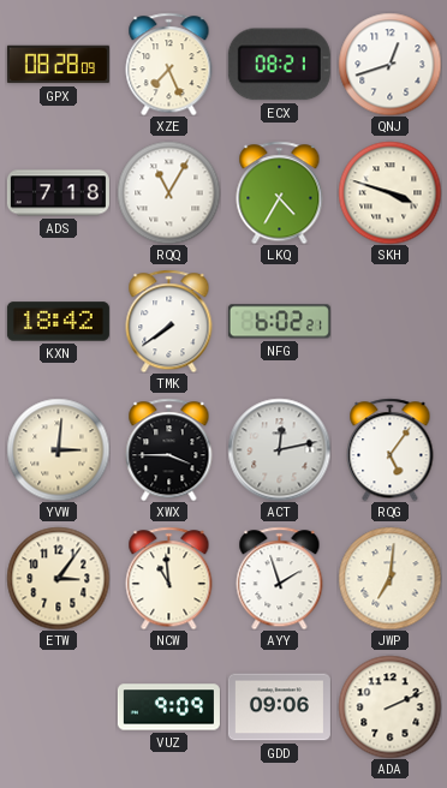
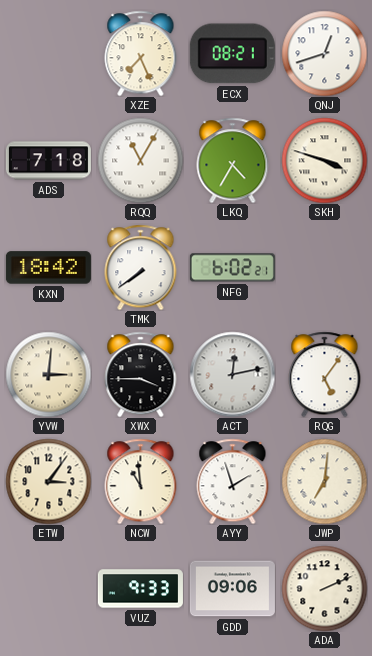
GPX: 08:28 -> none (58, 65)
VUZ: 9:09 -> 9:33 (140, 589)
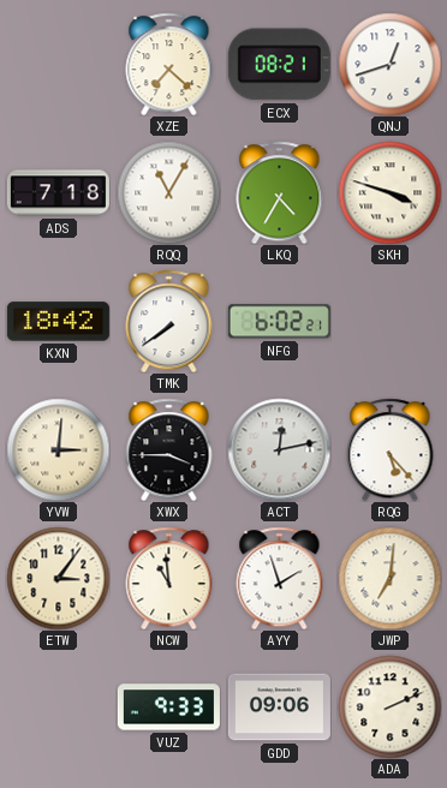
XZE: 7:26 -> 7:22 (169, 64)
RQG: 5:06 -> 5:23 (391, 449)
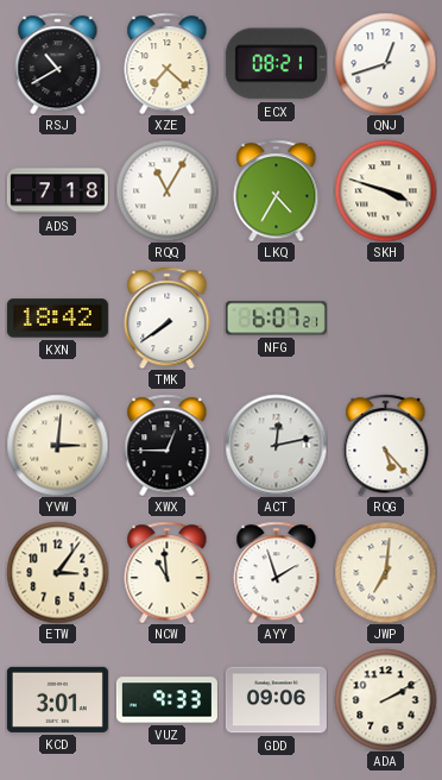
RSJ: none -> 10:40 (58, 63)
NFG: 6:02 -> 6:07 (276, 319)
XWX: 3:45 -> 12:45 (168, 445)
KCD: none -> 3:01 (57, 699)
ADA: 2:11 -> 2:10 (385, 699)
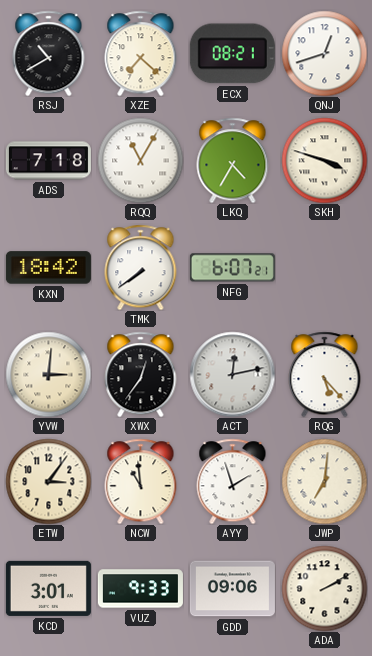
XWX: 12:45 -> 12:36 (141, 374)
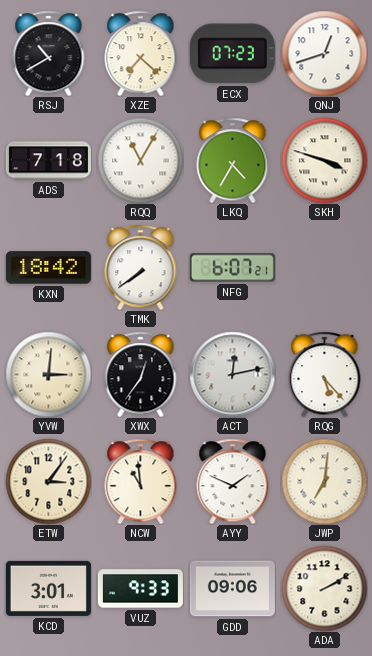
ECX: 08:21 -> 07:23 (232, 54)
AYY: 1:57 -> 1:49 (233, 481)
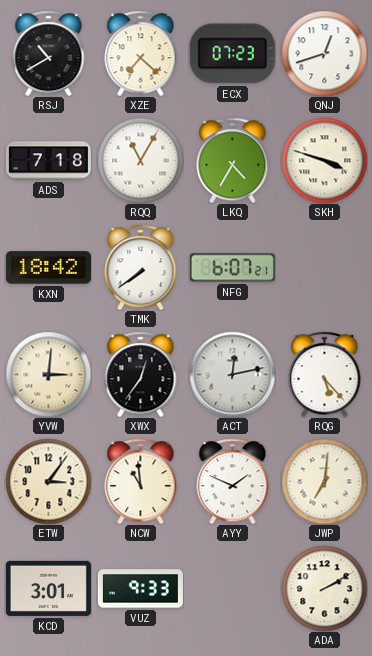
GDD: 09:06 -> none (232, 589)
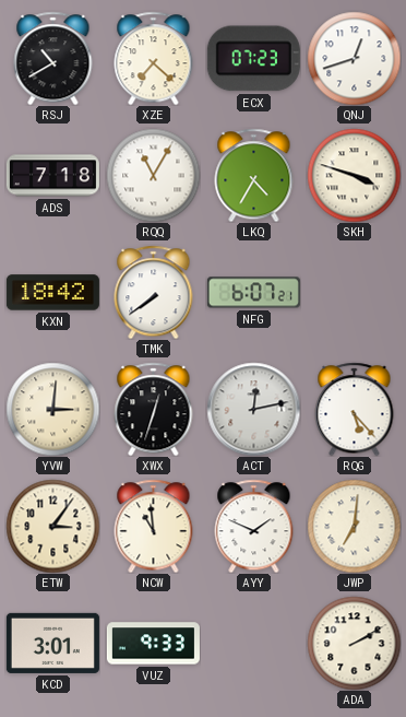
XWX: 12:36 -> 12:33 (154, 409)
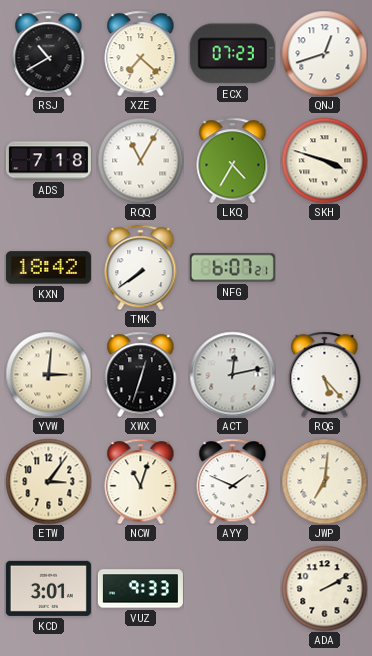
NCW: 10:59 -> 11:03 (141, 481)
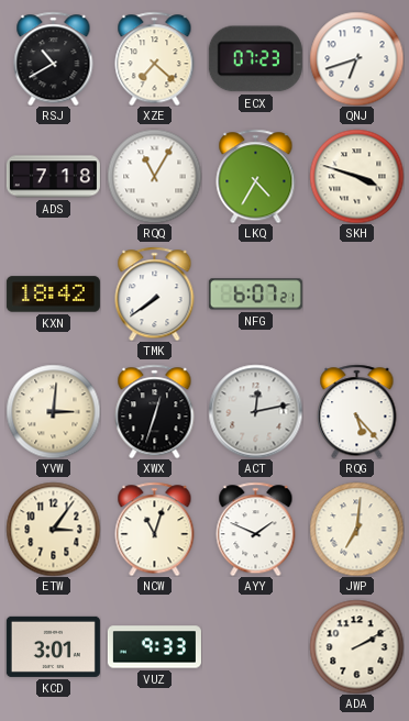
QNJ: 12:42 -> 6:42 (356, 58)
